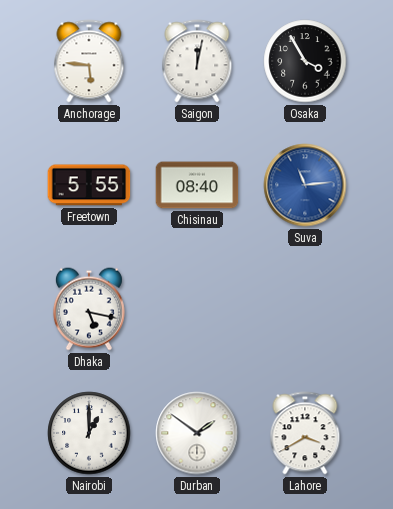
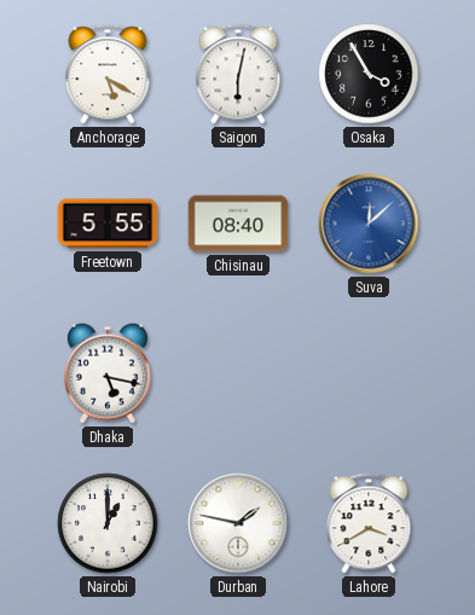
Anchorage: 5:46 -> 5:20 (108, 74)
Saigon: 12:02 -> 6:02 (238, 74)
Suva: 11:14 -> 12:08 (369, 224)
Durban: 1:51 -> 1:47 (238, 523)
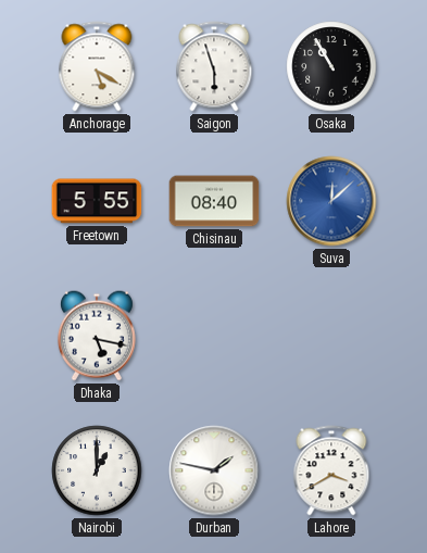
Saigon: 6:02 -> 5:57 (214, 66)
Osaka: 3:55 -> 10:55 (331, 66)
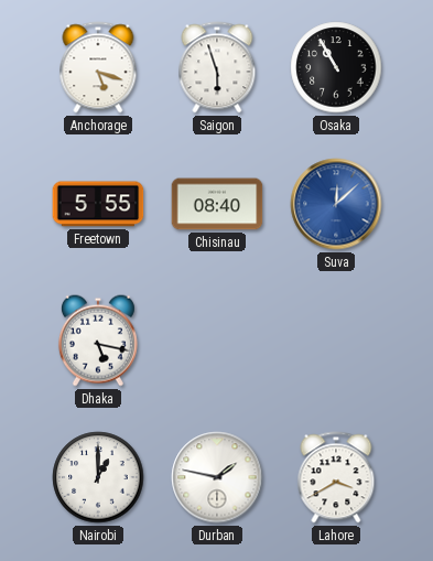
Anchorage: 5:20 -> 5:18 (98, 67)
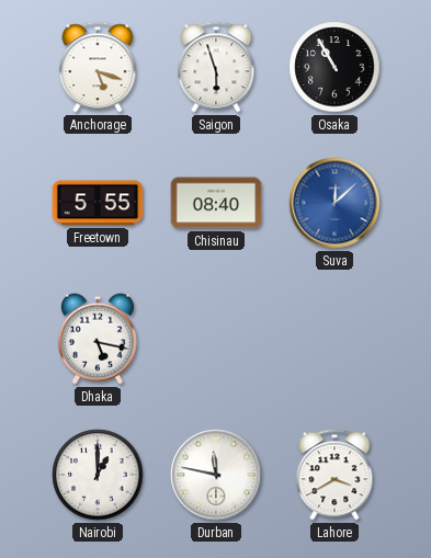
Durban: 1:47 -> 11:47 (216, 475)
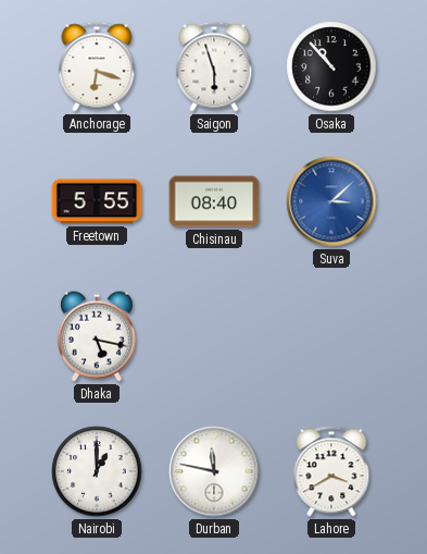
Anchorage: 5:18 -> 6:18 (97, 66)
Osaka: 10:55 -> 10:53 (331, 66)
Suva: 12:08 -> 3:08 (331, 201)
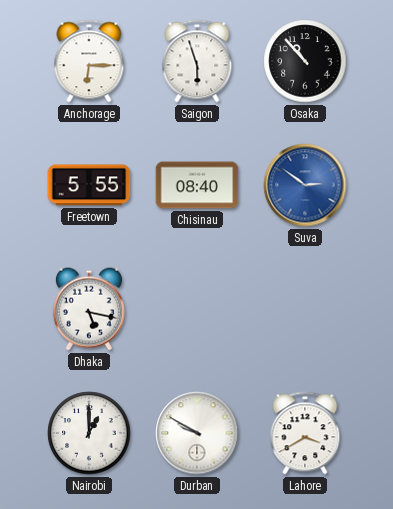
Anchorage: 6:18 -> 6:15 (89, 61)
Suva: 3:08 -> 2:51 (305, 185)
Durban: 11:47 -> 9:50 (197, 433)
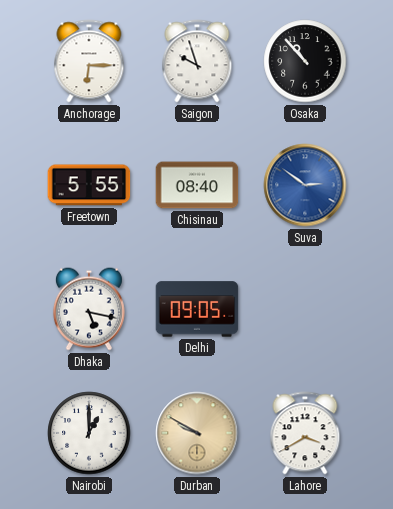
Saigon: 5:57 -> 9:57 (197, 61)
Delhi: none -> 09:05 (197, 309)
Durban dial: white -> champagne (197, 433)
